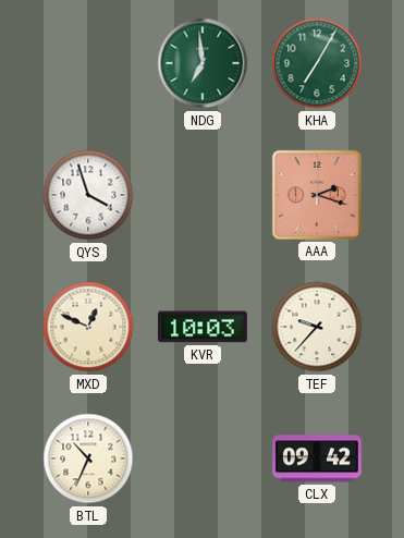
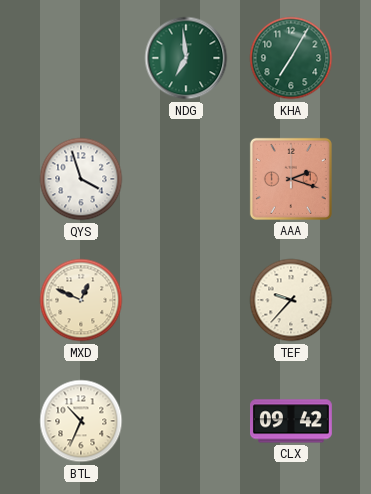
KVR: 10:03 -> none (203, 327)
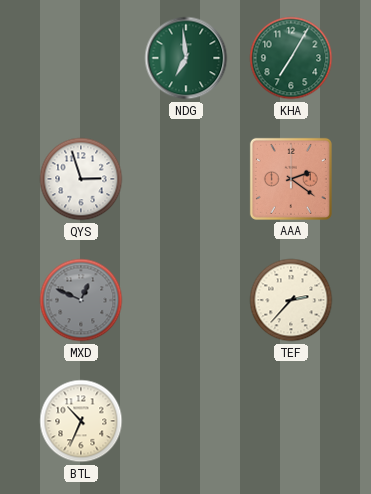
QYS: 3:57 -> 2:57 (81, 179)
AAA: 2:18 -> 2:21 (291, 179)
MXD dial: cream -> grey (81, 300)
TEF: 9:37 -> 2:37 (291, 300)
CLX: 09:42 -> none (292, 421)
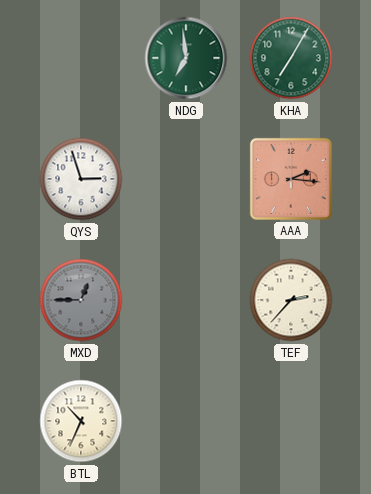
AAA: 2:21 -> 2:16 (291, 179)
MXD: 12:49 -> 12:45 (81, 300)
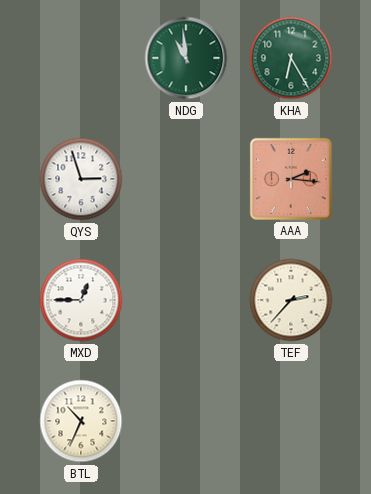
NDG: 6:59 -> 10:59 (186, 58)
KHA: 7:05 -> 6:25 (291, 58)
MXD dial: grey -> white (81, 300)
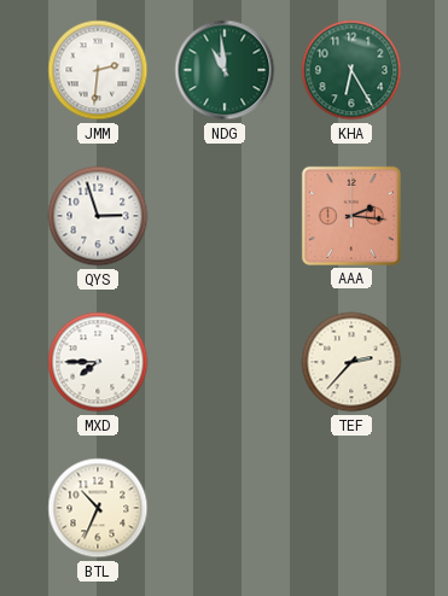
JMM: none -> 2:31 (98, 70)
MXD: 12:45 -> 7:45 (98, 362)
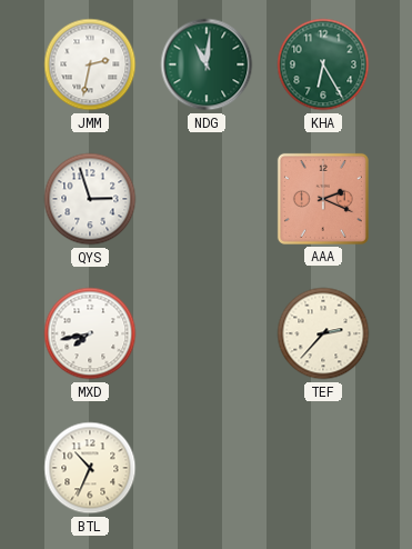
JMM: 2:31 -> 2:32 (90, 64)
NDG: 10:59 -> 11:01 (207, 64)
AAA: 2:16 -> 2:19 (323, 199)
MXD: 7:45 -> 7:43 (90, 333)
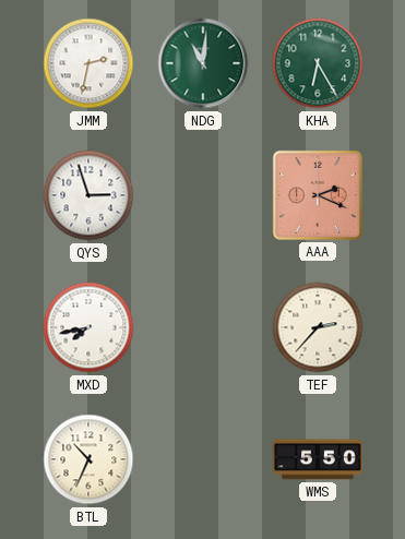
WMS: none -> 5:50 (319, 459)
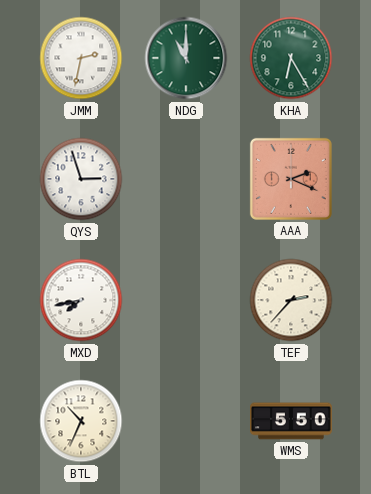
NDG: 11:01 -> 11:00 (186, 58)
